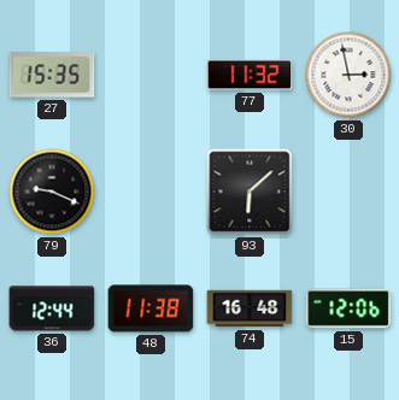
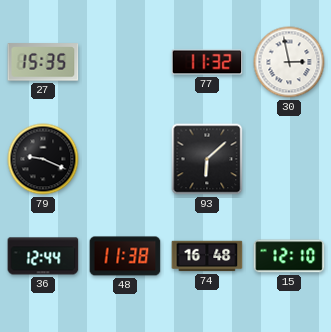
15: 12:06 -> 12:10 (289, 256)
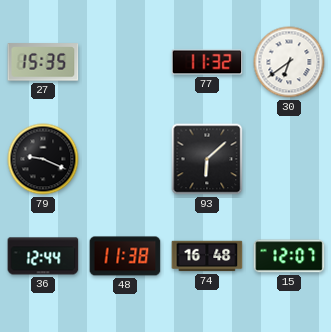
30: 2:58 -> 6:39 (289, 62)
15: 12:10 -> 12:07 (289, 256)
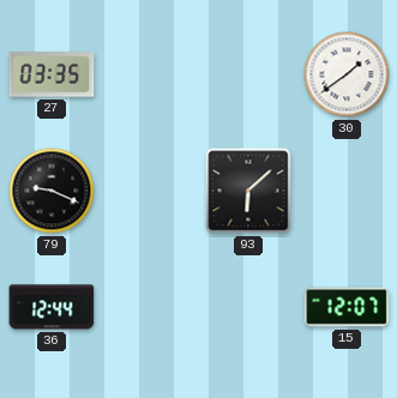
27: 15:35 -> 03:35 (52, 74)
77: 11:32 -> none (207, 62)
30: 6:39 -> 1:39 (347, 74)
48: 11:38 -> none (125, 256)
74: 16:48 -> none (207, 256)
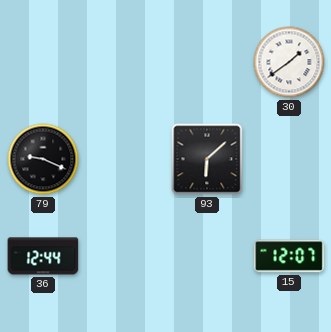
27: 03:35 -> none (52, 74)
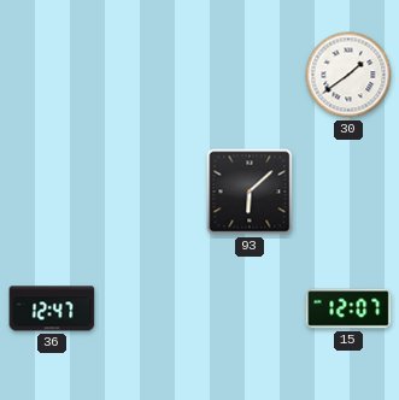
79: 9:19 -> none (43, 159)
36: 12:44 -> 12:47 (52, 308)
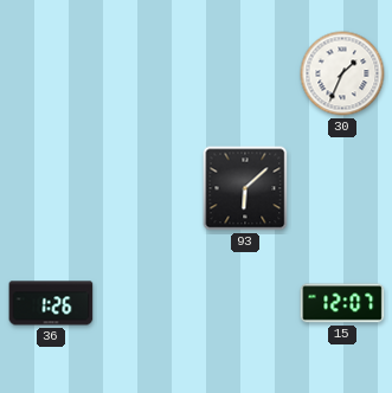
30: 1:39 -> 1:34 (342, 73)
36: 12:47 -> 1:26 (51, 303)
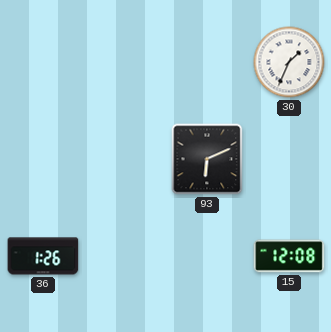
93: 6:08 -> 6:11 (207, 159)
15: 12:07 -> 12:08 (289, 256)
